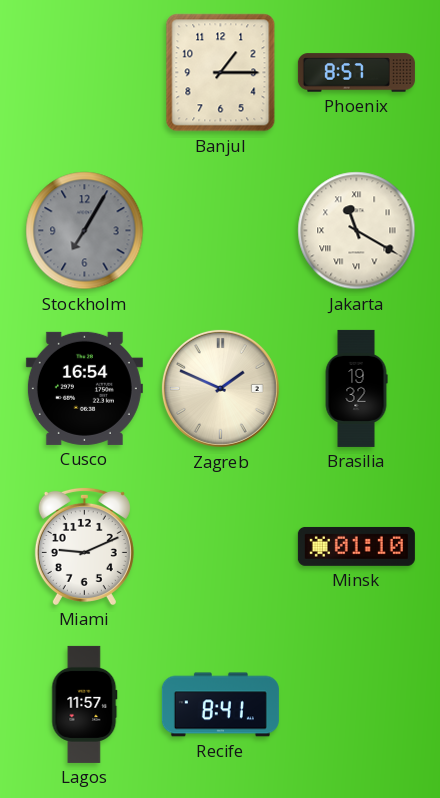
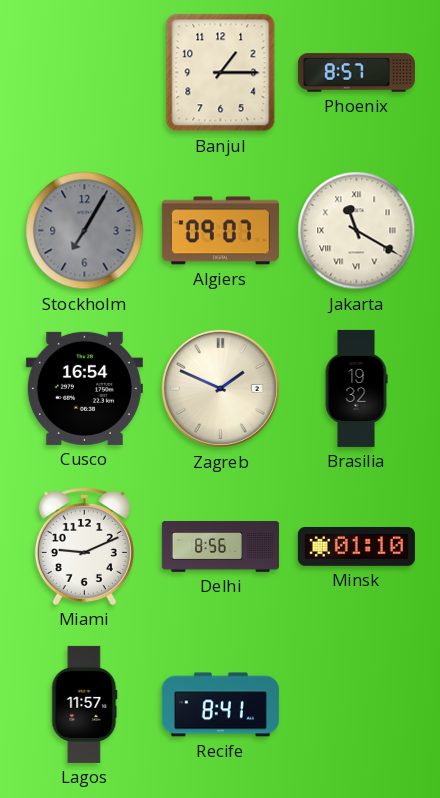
Algiers: none -> 09:07 (220, 231)
Delhi: none -> 8:56 (220, 547)
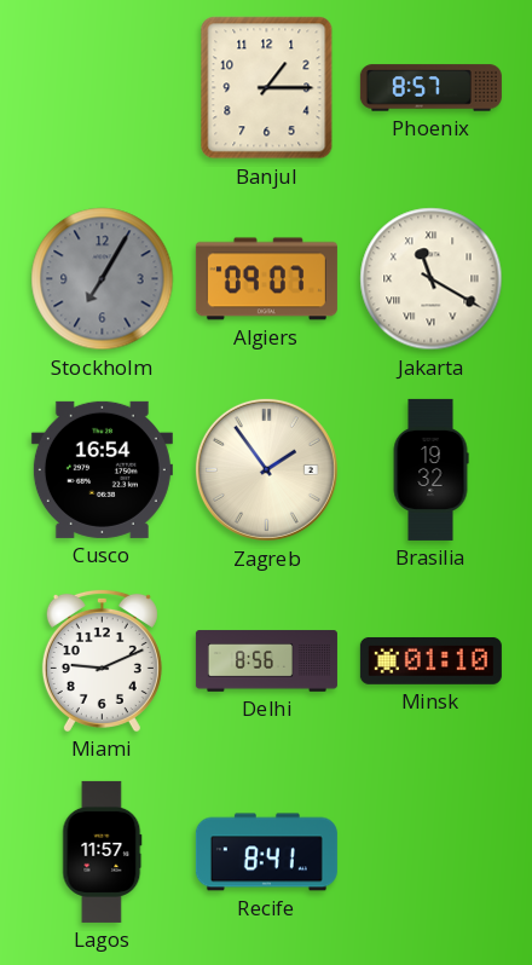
Zagreb: 1:49 -> 1:54 (266, 469)
